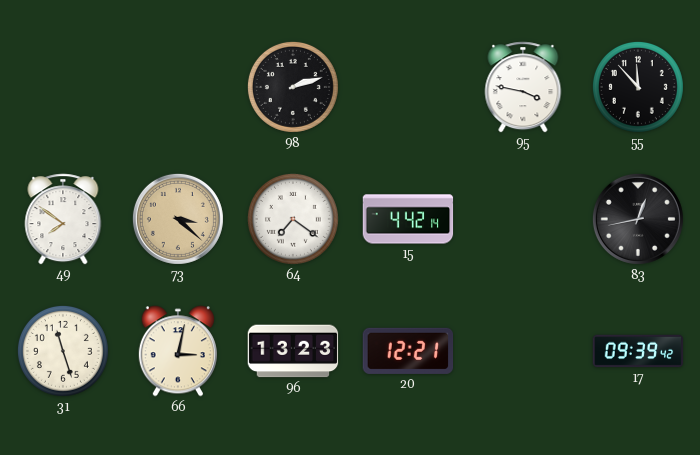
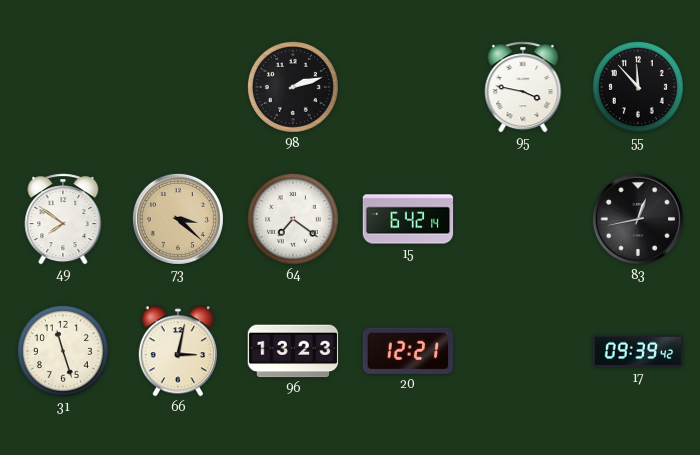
15: 4:42 -> 6:42 (408, 219)
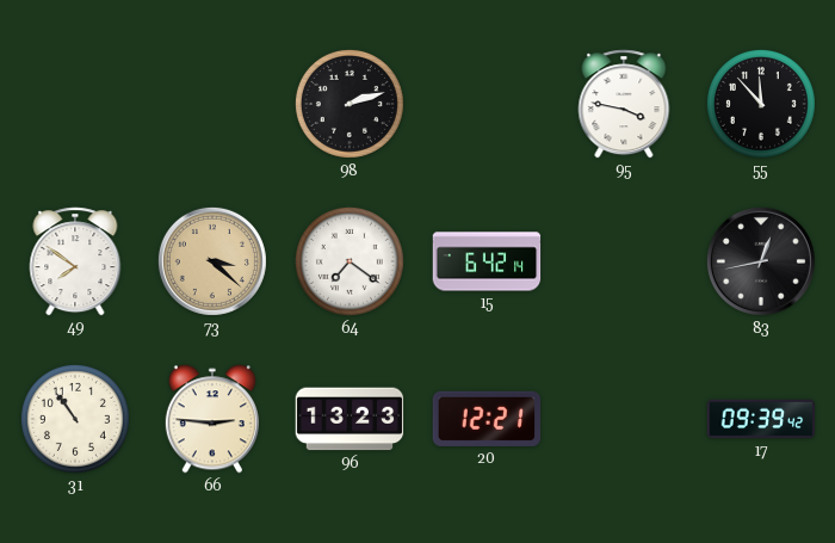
31: 11:27 -> 10:54 (75, 419)
66: 3:02 -> 2:46 (212, 419)
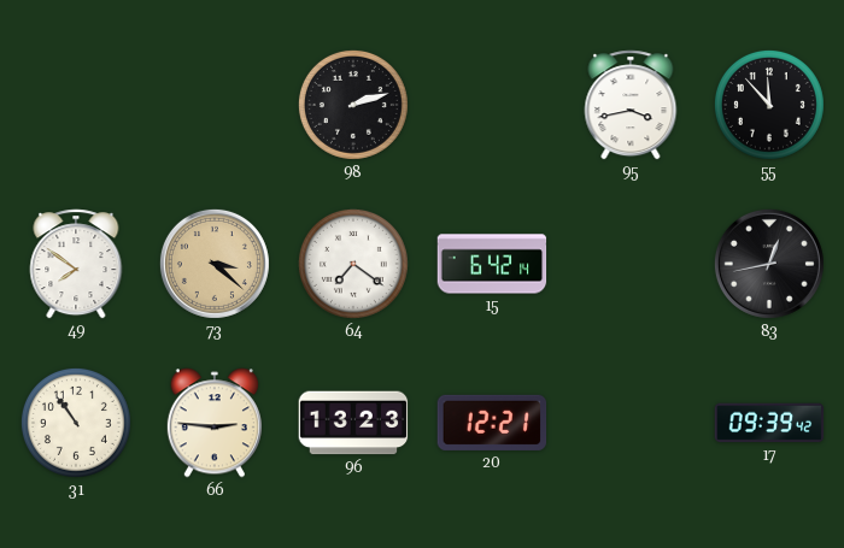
95: 3:47 -> 3:43 (631, 105)
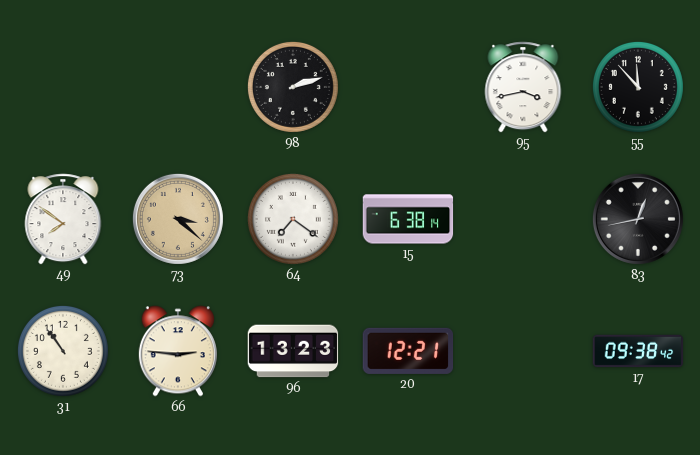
15: 6:42 -> 6:38 (408, 219)
17: 09:39 -> 09:38 (638, 351)
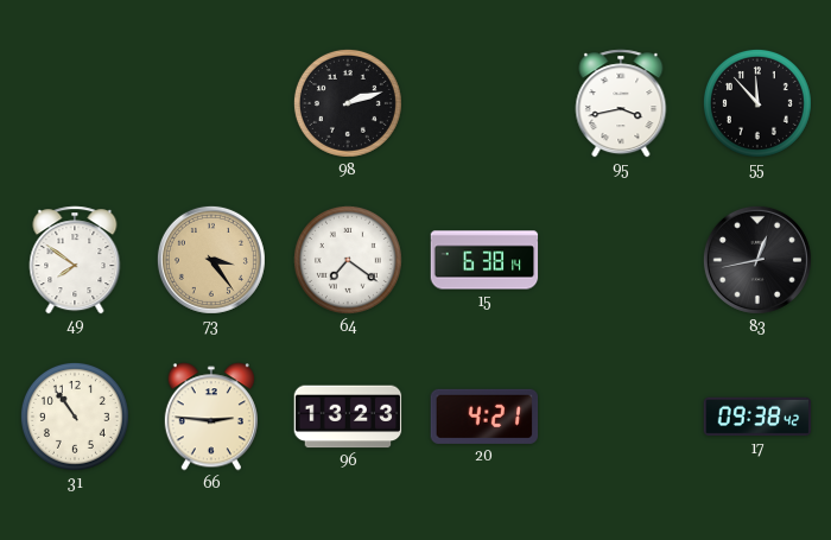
73: 3:22 -> 3:24 (211, 260)
20: 12:21 -> 4:21 (484, 417)
